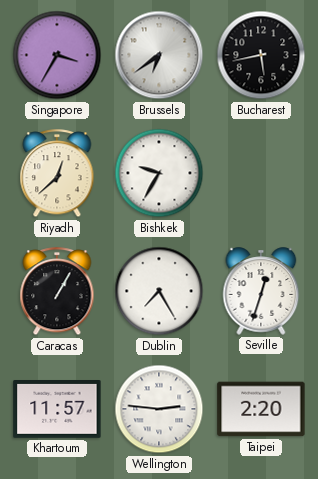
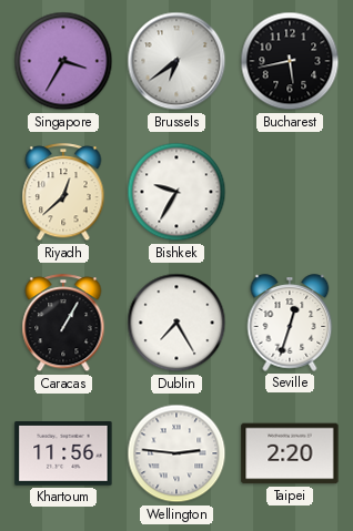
Khartoum: 11:57 -> 11:56 (63, 455)
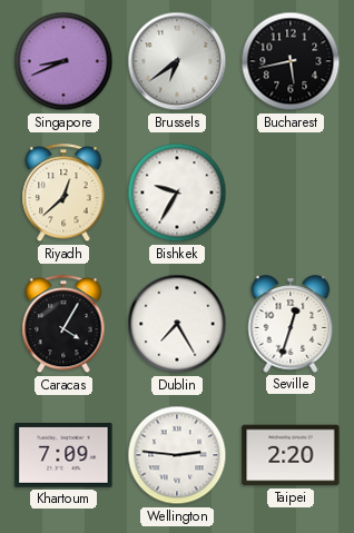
Singapore: 3:35 -> 8:41 (63, 61)
Caracas: 1:05 -> 4:05 (63, 325)
Khartoum: 11:56 -> 7:09 (63, 456)
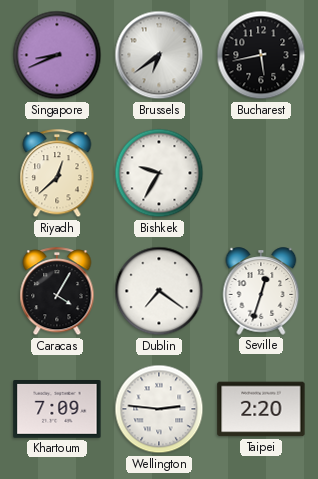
Dublin: 7:25 -> 7:21 (159, 291)
